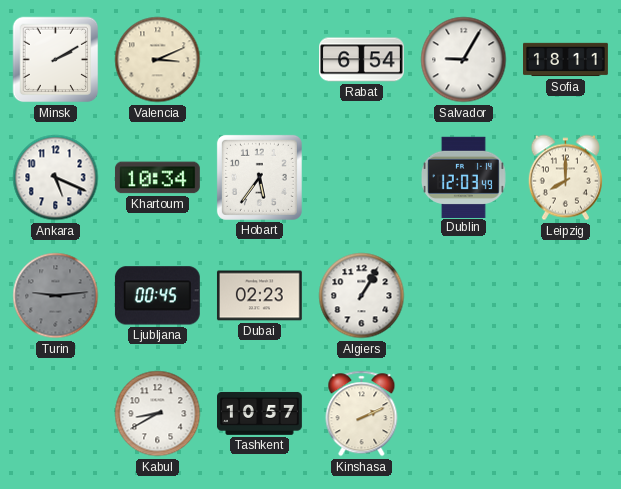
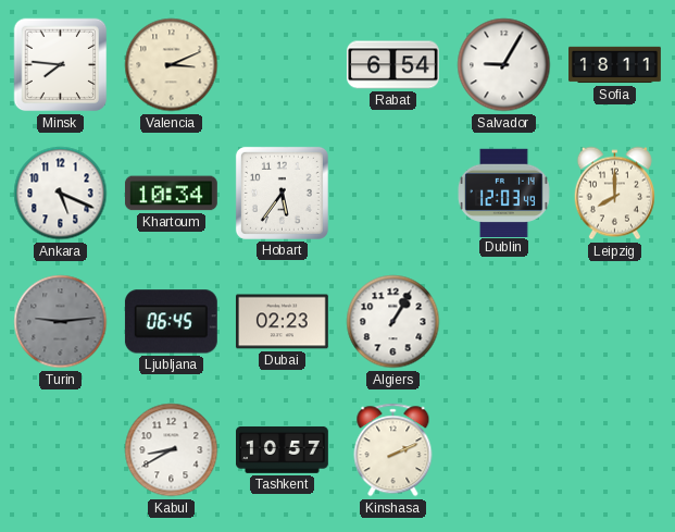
Minsk: 2:10 -> 7:46 (61, 65)
Ljubljana: 00:45 -> 06:45 (171, 322)
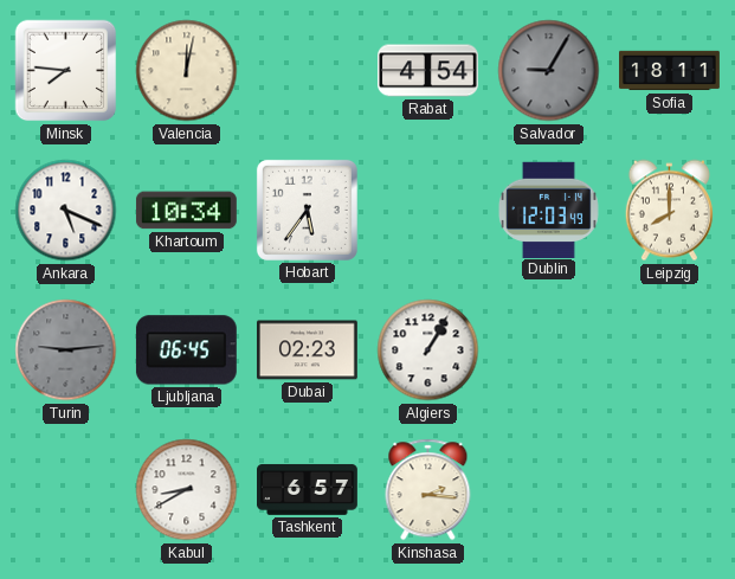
Valencia: 3:11 -> 12:02 (187, 71)
Rabat: 6:54 -> 4:54 (428, 71)
Salvador dial: white -> grey (549, 71)
Tashkent: 10:57 -> 6:57 (308, 489)
Kinshasa: 2:11 -> 2:16 (428, 490)
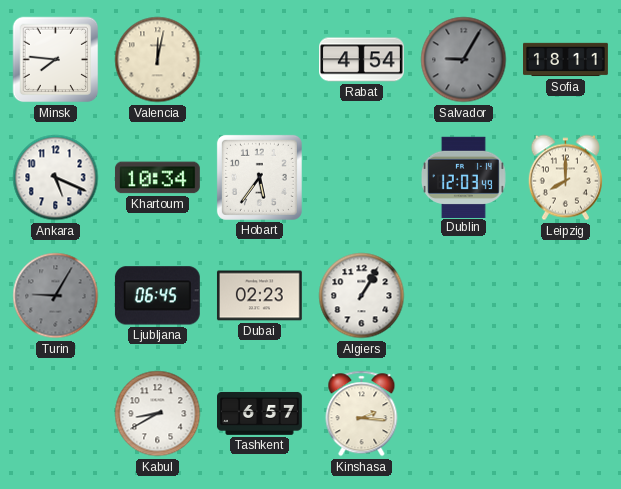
Turin: 9:14 -> 9:05 (56, 296)
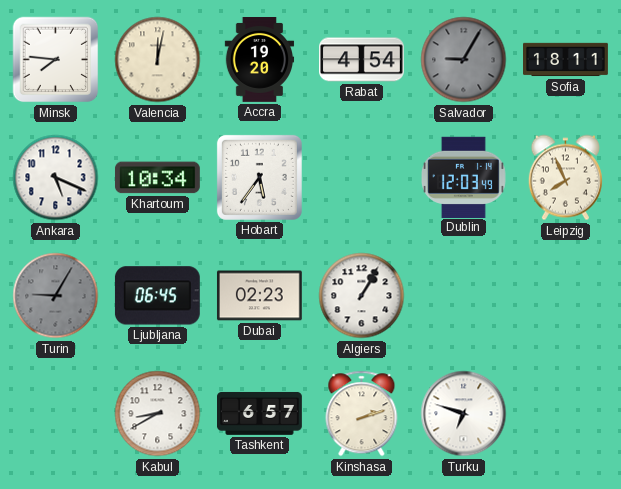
Accra: none -> 19:20 (260, 60)
Leipzig: 8:00 -> 7:56 (565, 178)
Kinshasa: 2:16 -> 2:12 (362, 414)
Turku: none -> 6:48 (464, 414)
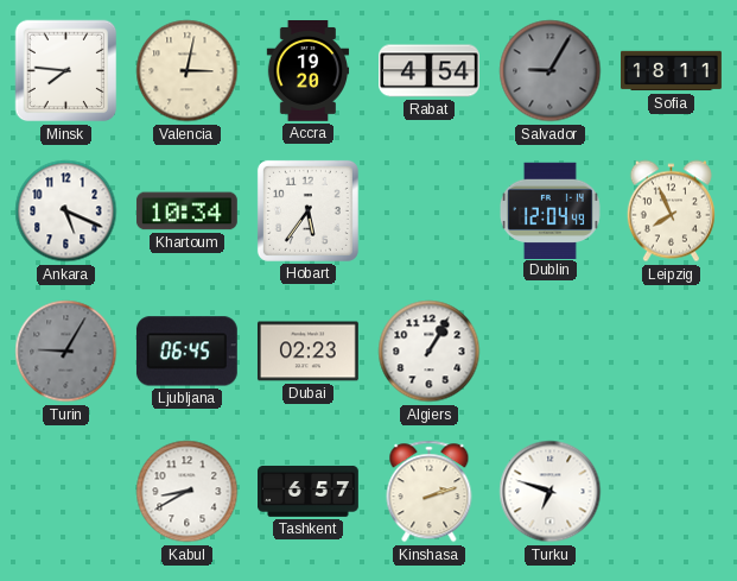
Valencia: 12:02 -> 3:02 (188, 71)
Dublin: 12:03 -> 12:04 (549, 210)
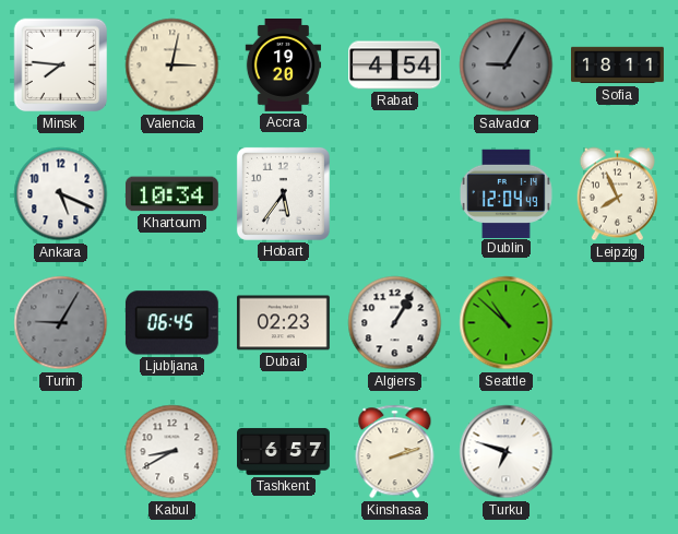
Seattle: none -> 10:52 (507, 323)
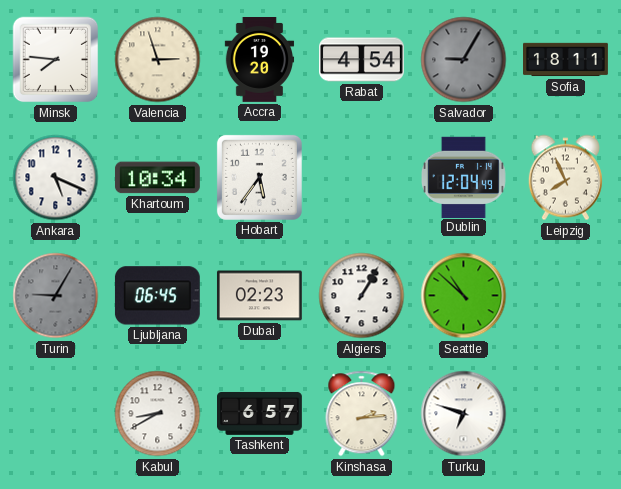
Valencia: 3:02 -> 2:57 (158, 60)
Kinshasa: 2:12 -> 2:14 (362, 414)
